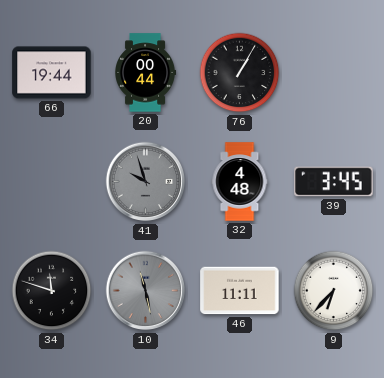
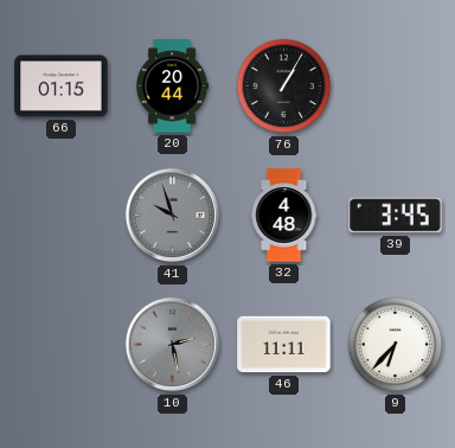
66: 19:44 -> 01:15 (62, 87)
20: 00:44 -> 20:44 (173, 87)
34: 11:48 -> none (52, 291)
10: 11:28 -> 2:28 (173, 345)
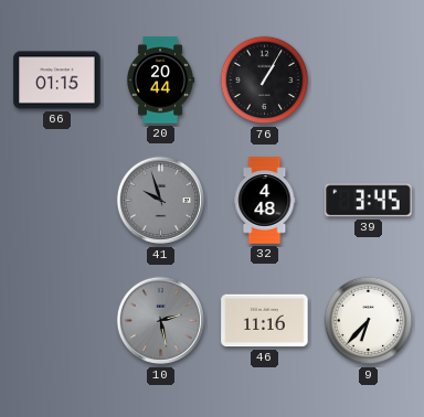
46: 11:11 -> 11:16 (265, 321)
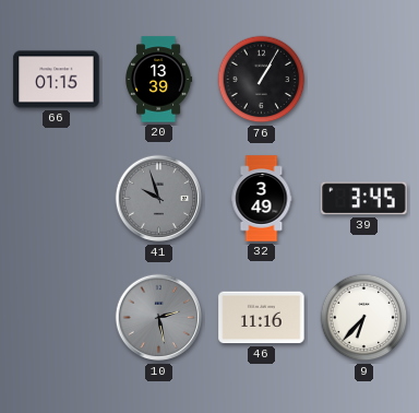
20: 20:44 -> 13:39 (159, 80)
32: 4:48 -> 3:49 (262, 199)
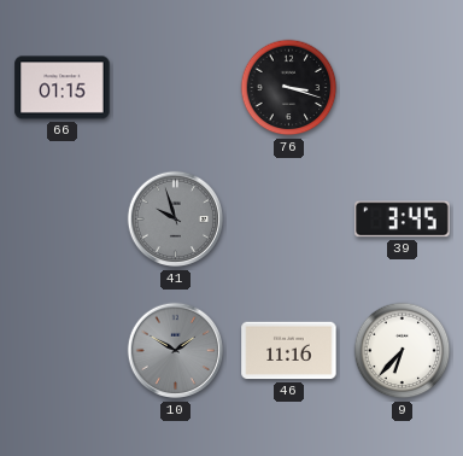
20: 13:39 -> none (159, 80)
76: 1:05 -> 3:18 (289, 88)
32: 3:49 -> none (262, 199)
10: 2:28 -> 1:50 (176, 351)
